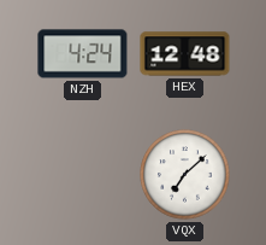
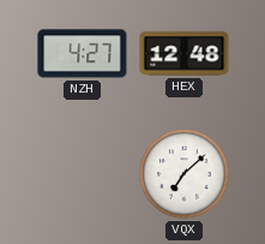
NZH: 4:24 -> 4:27 (83, 54)
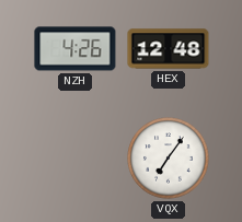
NZH: 4:27 -> 4:26 (76, 49)
VQX: 7:08 -> 7:06 (169, 159)
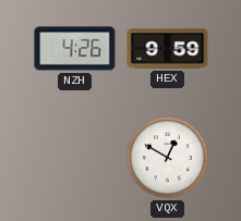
HEX: 12:48 -> 9:59 (168, 49)
VQX: 7:06 -> 12:50 (168, 158)
